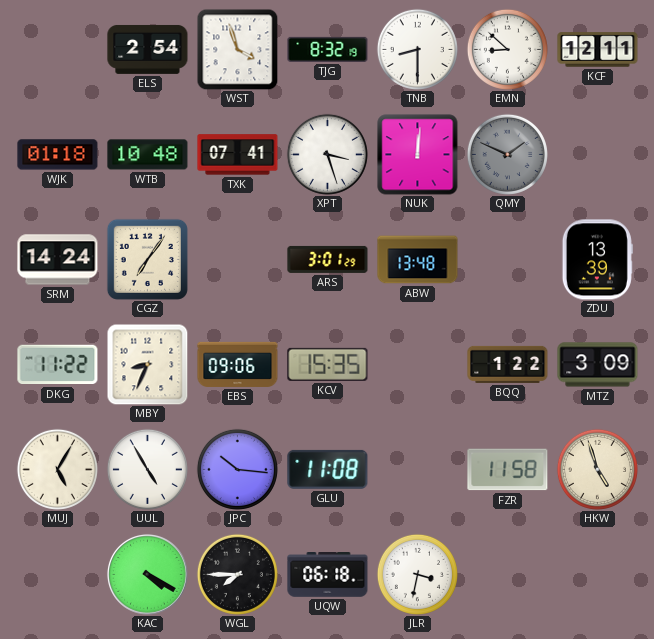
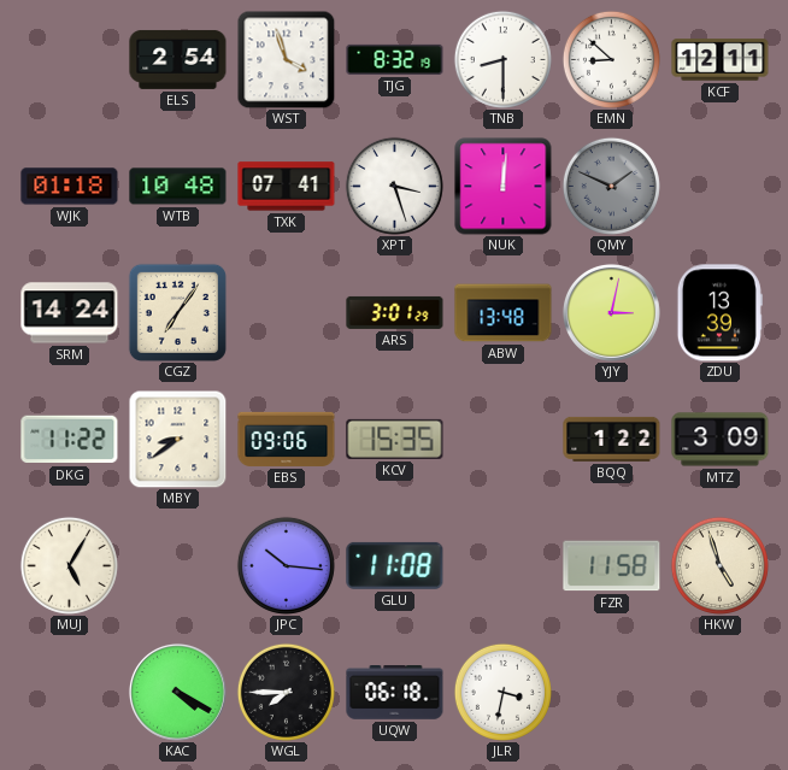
YJY: none -> 3:02 (611, 312)
MBY: 8:34 -> 8:39 (177, 439)
UUL: 4:55 -> none (147, 469)
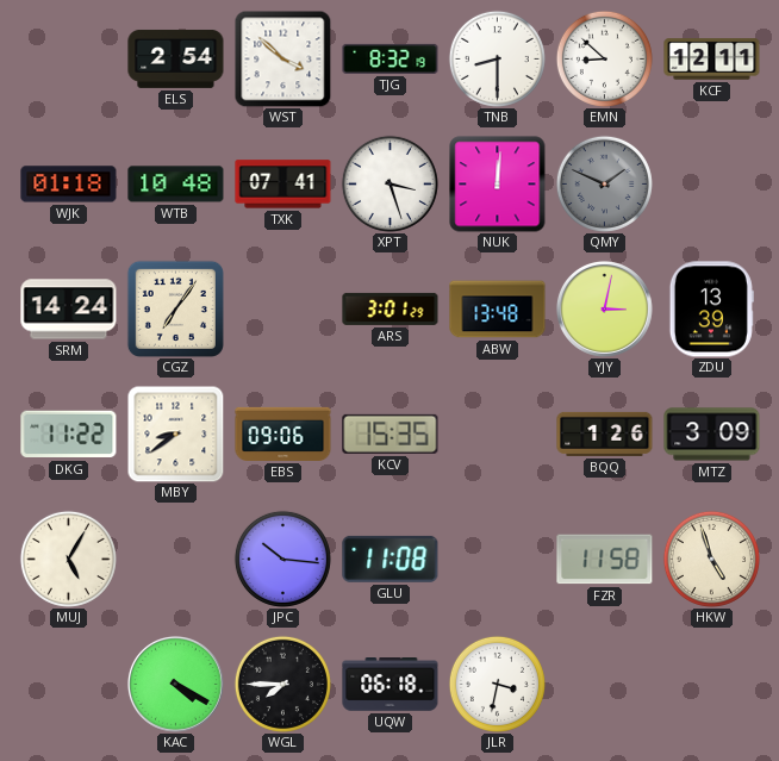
WST: 3:57 -> 3:52 (282, 58)
BQQ: 1:22 -> 1:26 (605, 433)
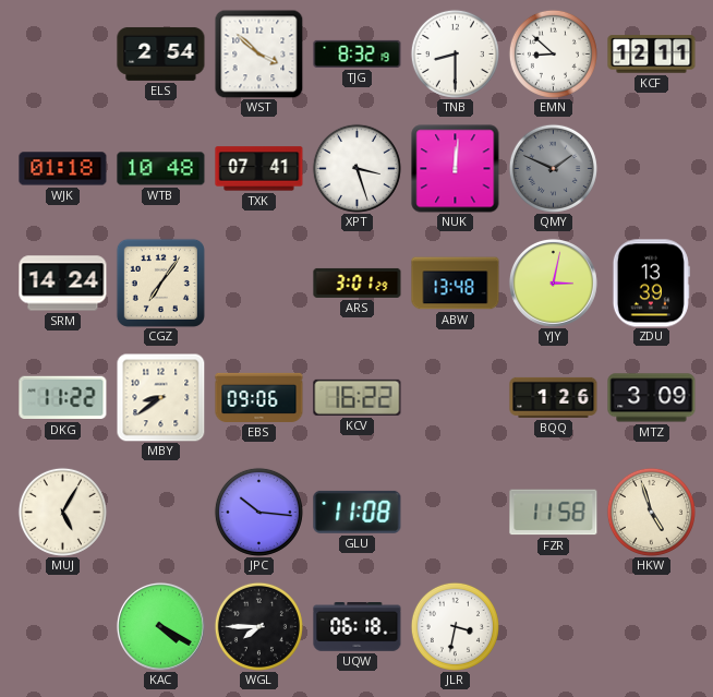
KCV: 15:35 -> 16:22 (358, 397)
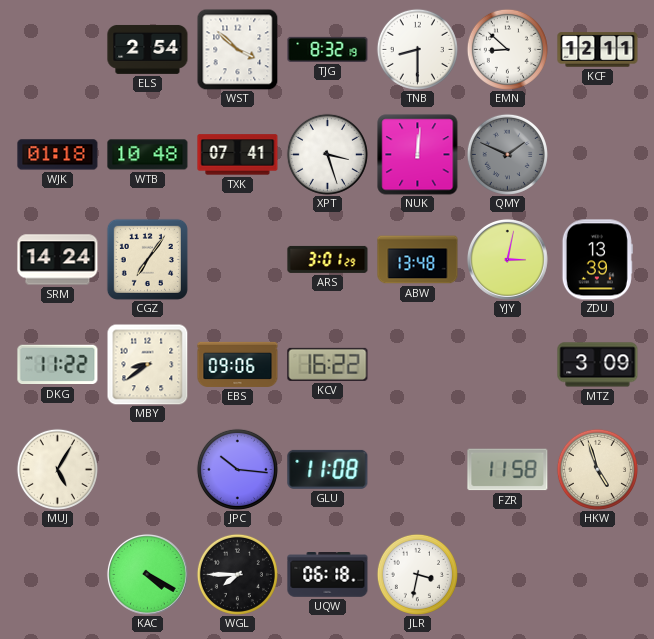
BQQ: 1:26 -> none (554, 397)
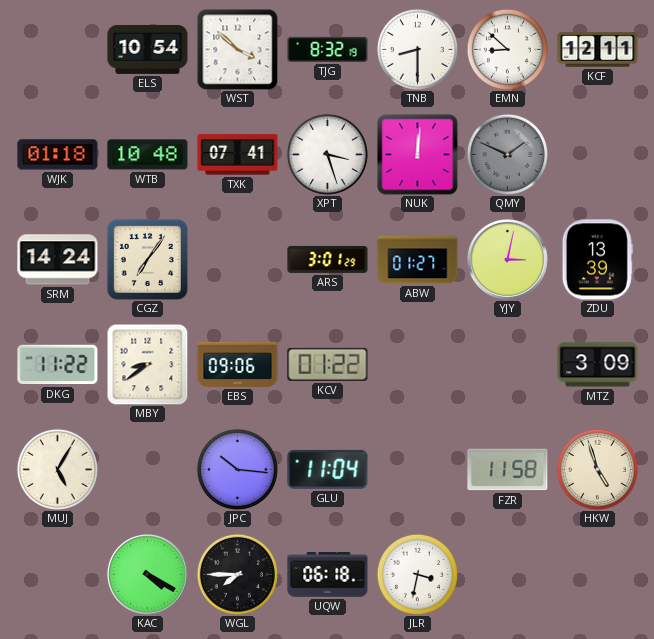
ELS: 2:54 -> 10:54 (148, 49)
ABW: 13:48 -> 01:27 (418, 260)
KCV: 16:22 -> 01:22 (328, 364)
GLU: 11:08 -> 11:04 (328, 469)
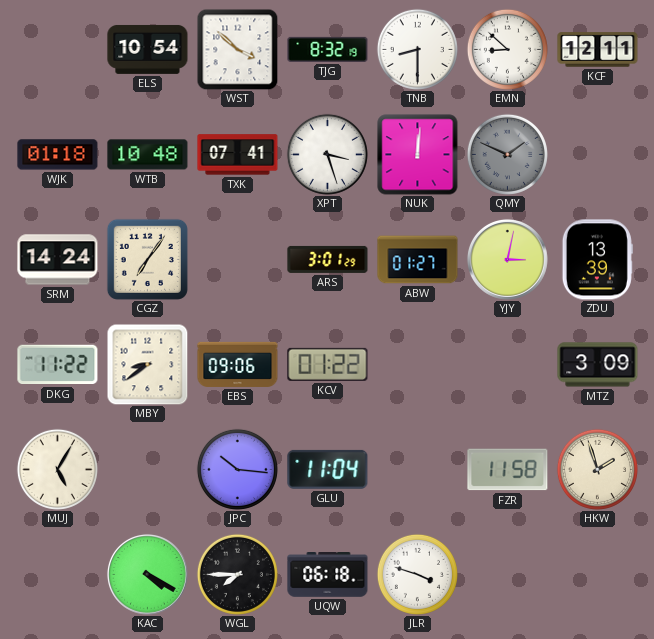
HKW: 4:57 -> 1:57 (597, 469)
JLR: 3:32 -> 3:48 (417, 574)
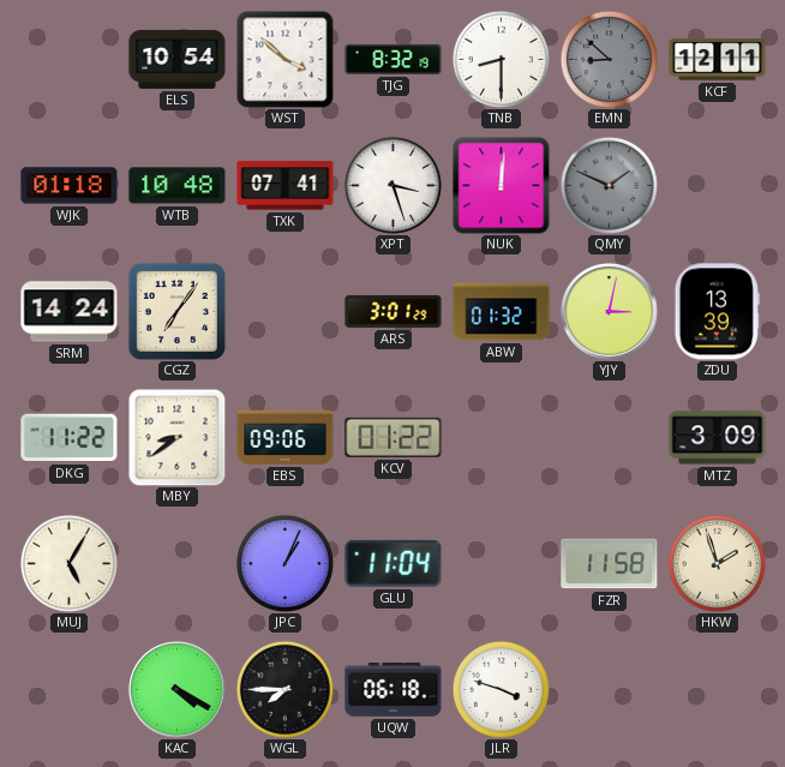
EMN dial: white -> grey (609, 59)
ABW: 01:27 -> 01:32 (502, 312)
JPC: 10:16 -> 1:04 (284, 563)
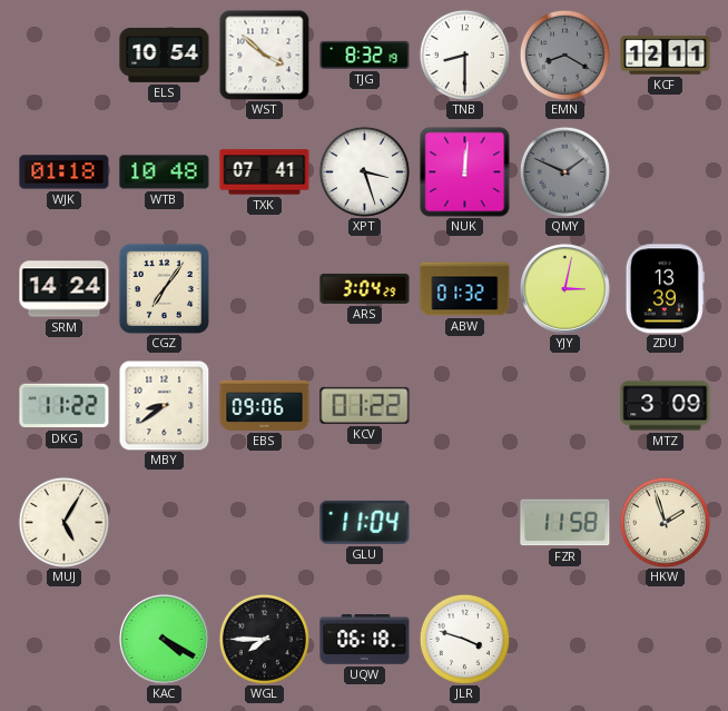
EMN: 8:52 -> 8:20 (564, 55)
ARS: 3:01 -> 3:04 (365, 288)
JPC: 1:04 -> none (284, 563)
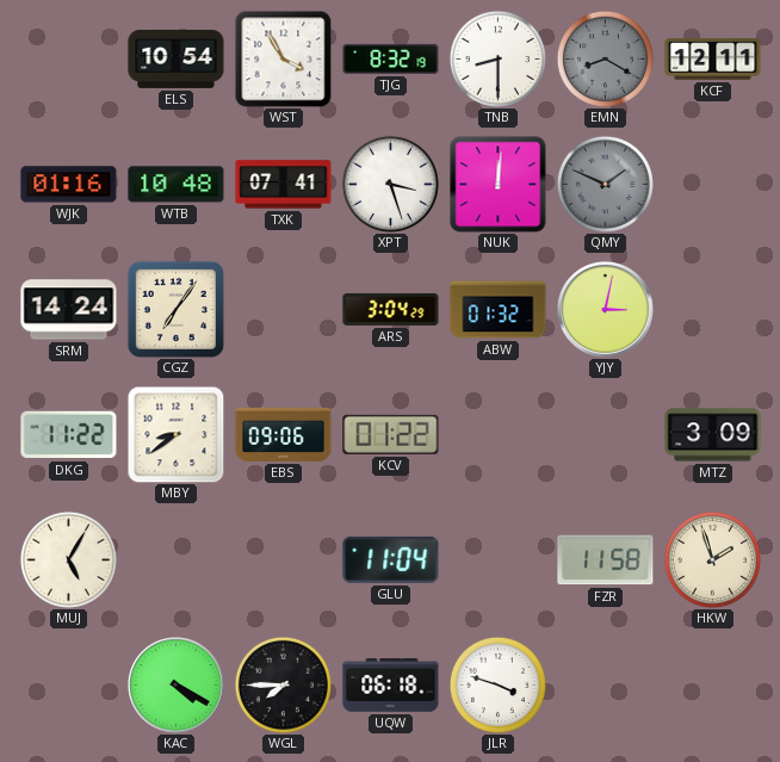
WST: 3:52 -> 3:55 (283, 58)
WJK: 01:18 -> 01:16 (69, 185)
ZDU: 13:39 -> none (665, 289)
